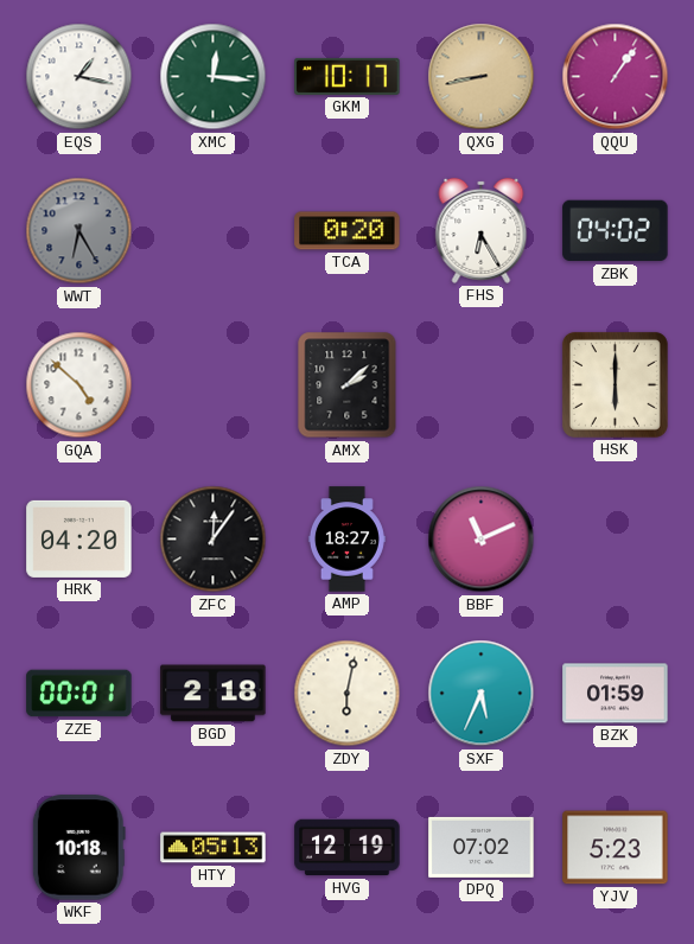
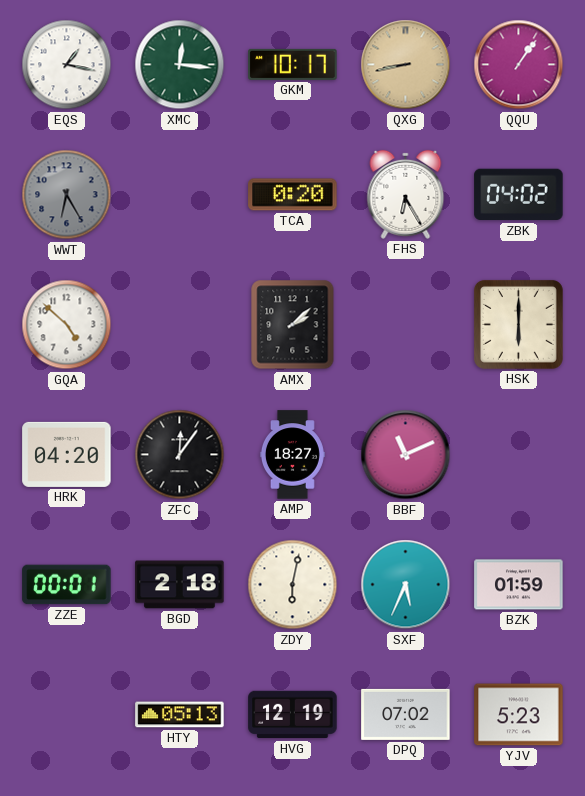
WKF: 10:18 -> none (78, 848)
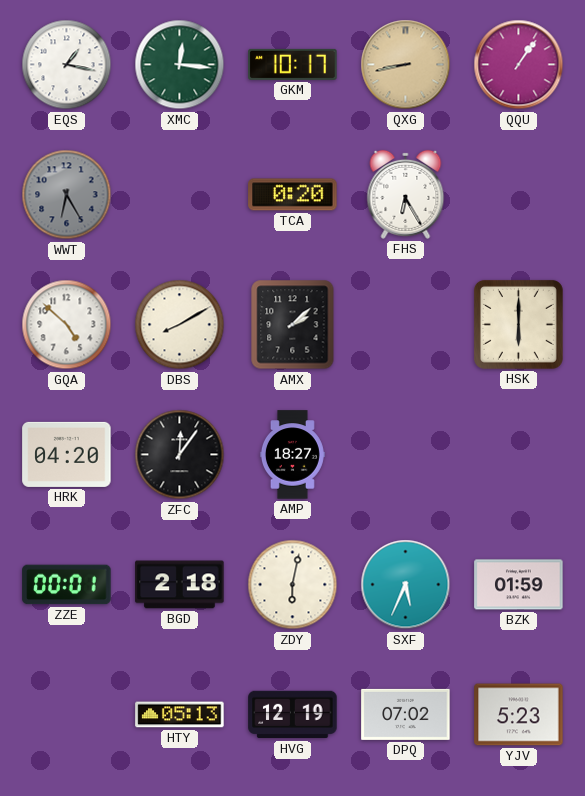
ZBK: 04:02 -> none (519, 195)
DBS: none -> 8:10 (180, 325)
BBF: 11:11 -> none (406, 455)
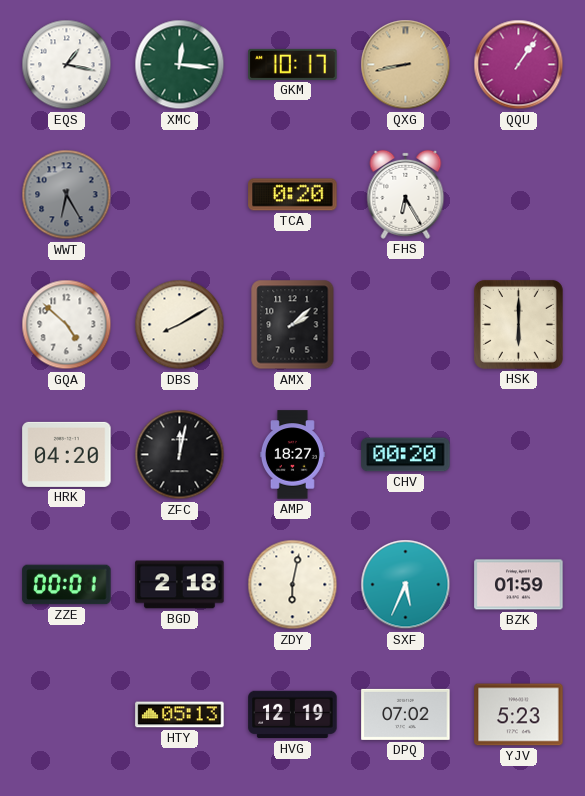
ZFC: 12:06 -> 12:02 (180, 455)
CHV: none -> 00:20 (406, 455)
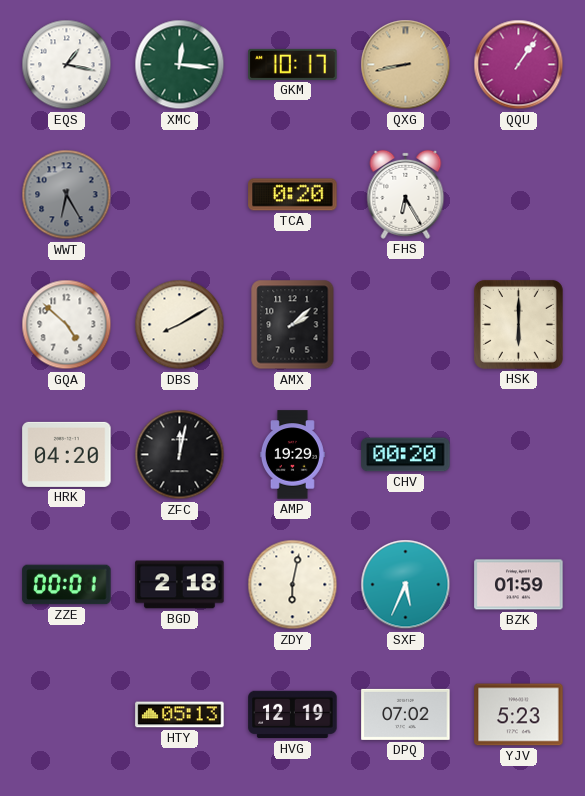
AMP: 18:27 -> 19:29 (292, 455)
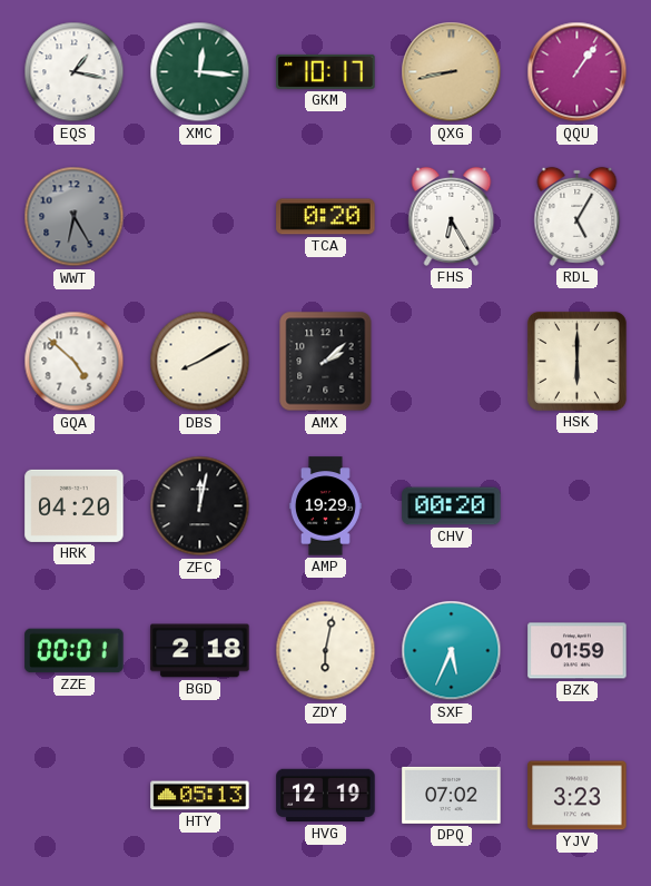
RDL: none -> 5:05 (578, 216)
YJV: 5:23 -> 3:23 (578, 796)
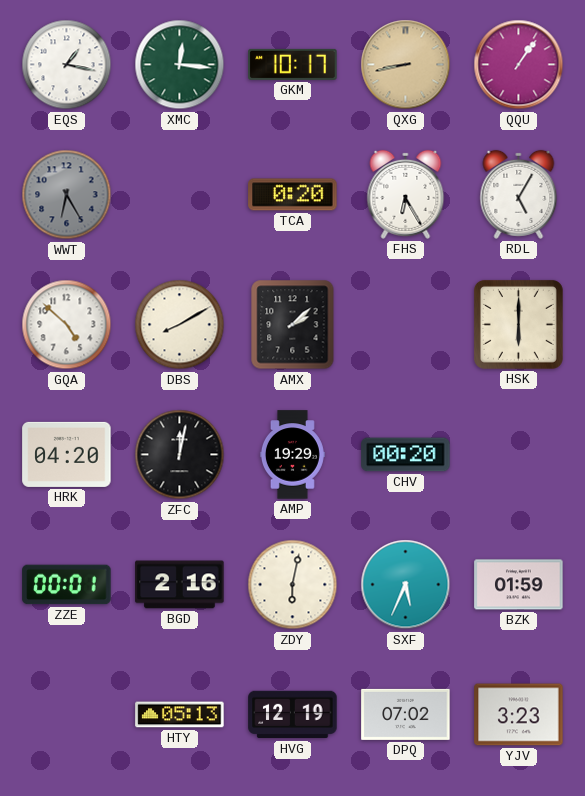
BGD: 2:18 -> 2:16 (180, 585)
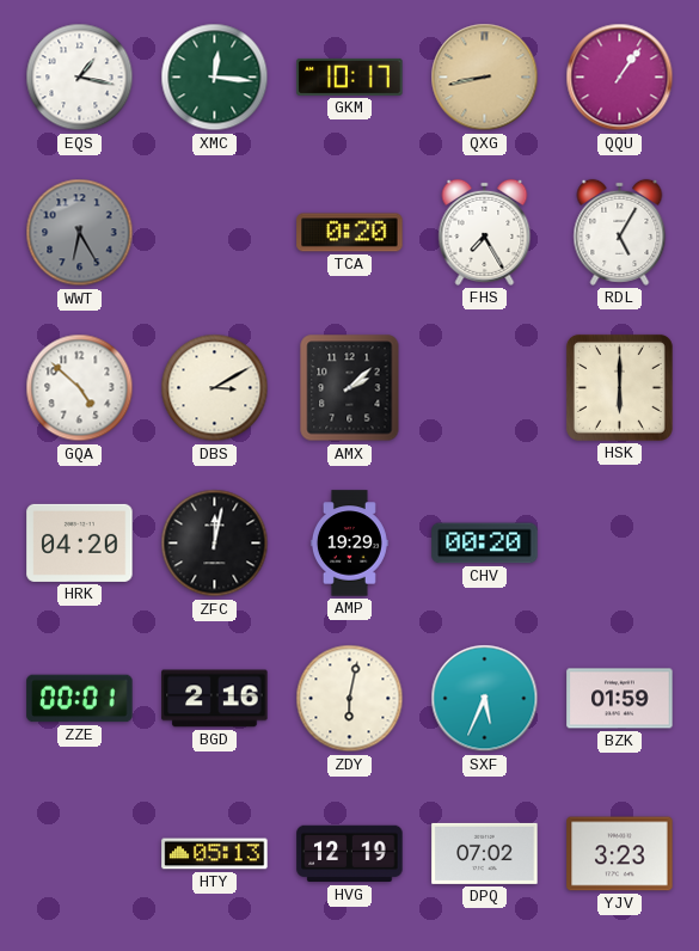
FHS: 6:25 -> 7:25 (485, 232)
DBS: 8:10 -> 3:10 (215, 388)
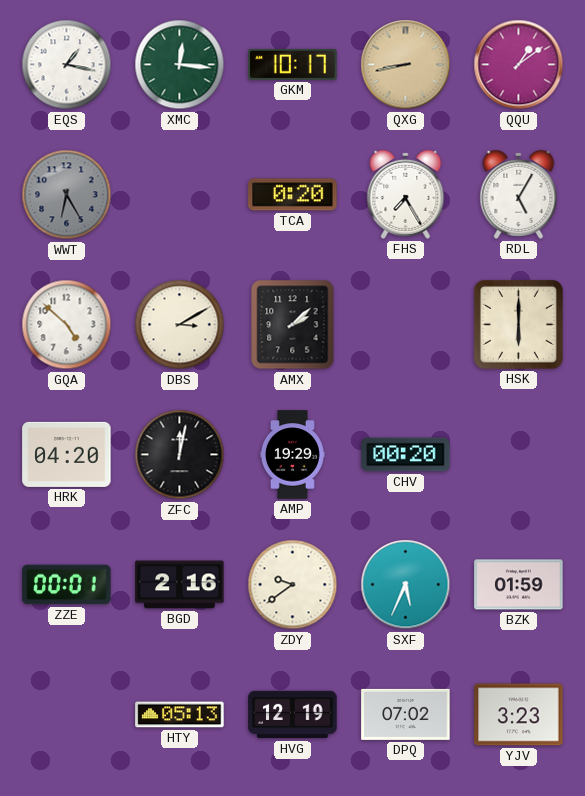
QQU: 1:06 -> 1:09 (519, 65)
ZDY: 6:02 -> 9:39 (293, 585)
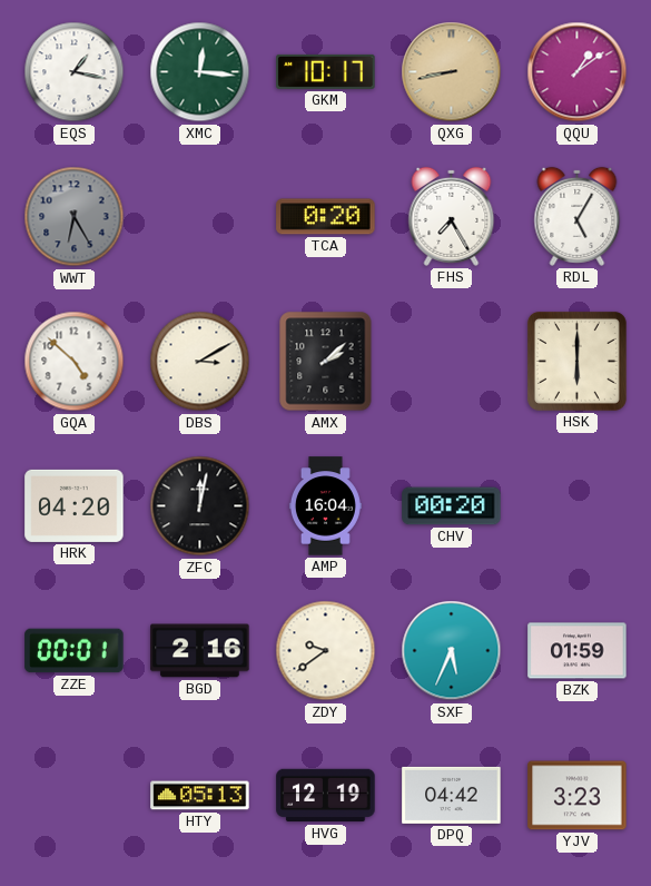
AMP: 19:29 -> 16:04 (325, 506)
DPQ: 07:02 -> 04:42 (452, 795)
